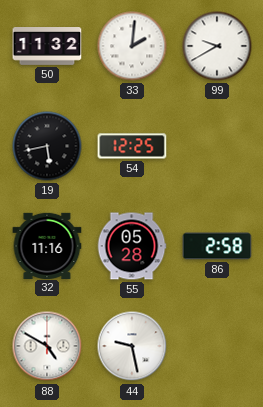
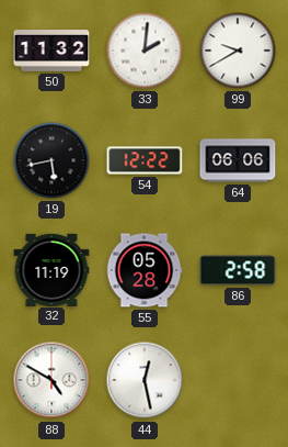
54: 12:25 -> 12:22 (145, 160)
64: none -> 06:06 (238, 160)
32: 11:16 -> 11:19 (51, 269)
44: 9:28 -> 12:28 (145, 380)
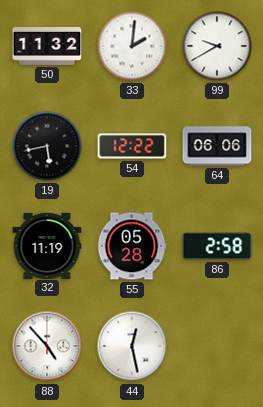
88: 4:50 -> 4:53 (47, 346)
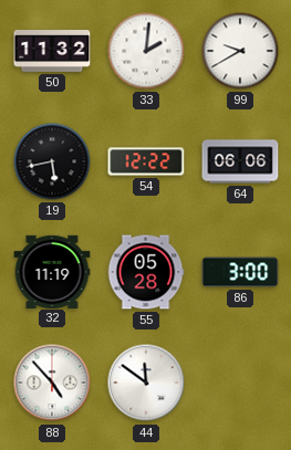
86: 2:58 -> 3:00 (240, 272)
44: 12:28 -> 11:51 (146, 383)
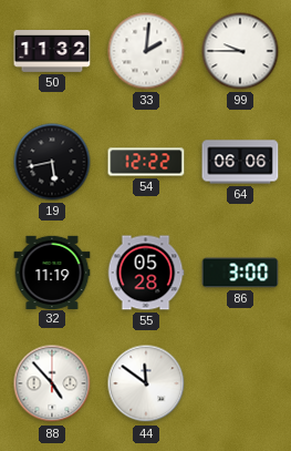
99: 9:40 -> 9:45 (240, 51)
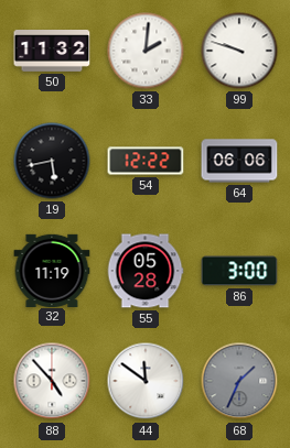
99: 9:45 -> 9:48 (239, 51)
68: none -> 1:34 (239, 381)
